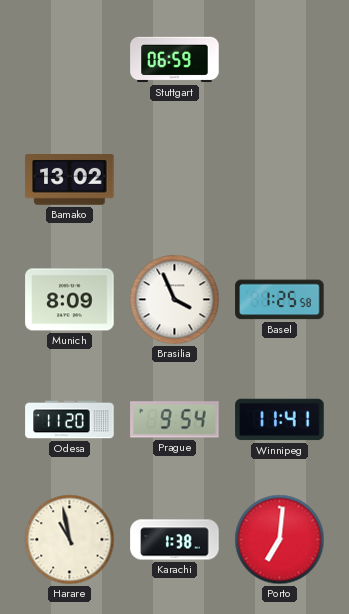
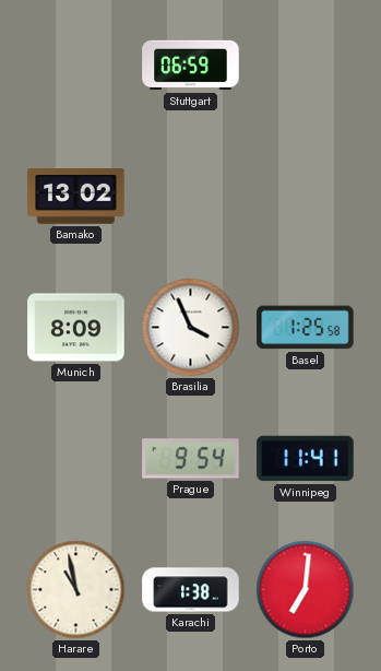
Odesa: 11:20 -> none (70, 420)
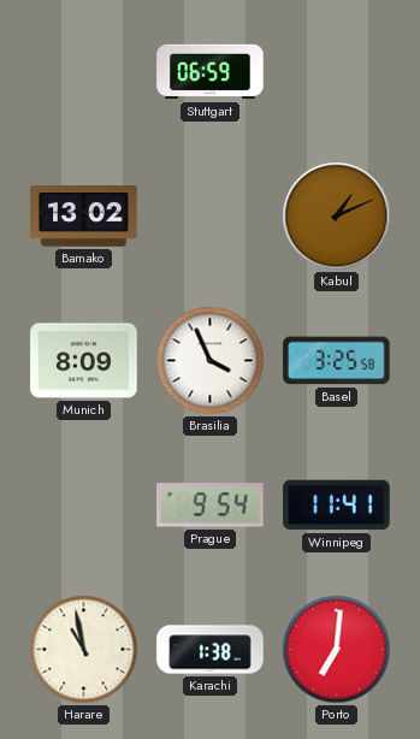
Kabul: none -> 1:11 (337, 217)
Basel: 1:25 -> 3:25 (337, 361)
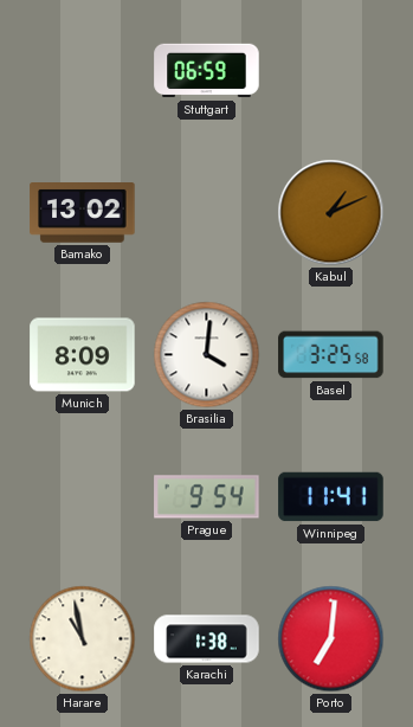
Brasilia: 3:56 -> 4:01 (207, 355)
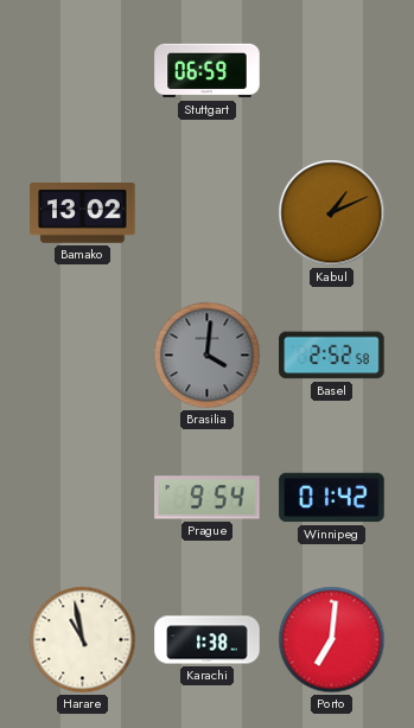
Munich: 8:09 -> none (83, 355)
Brasilia dial: white -> grey (208, 356)
Basel: 3:25 -> 2:52 (332, 356)
Winnipeg: 11:41 -> 01:42 (332, 498)
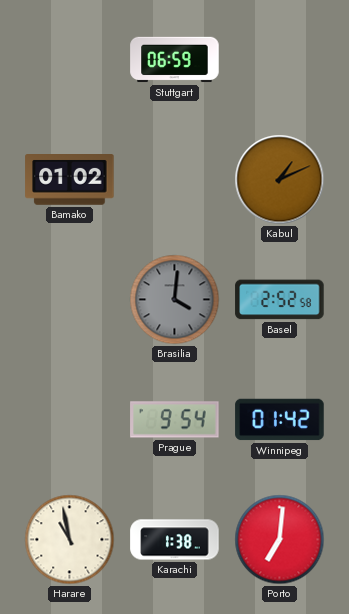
Bamako: 13:02 -> 01:02 (70, 180)
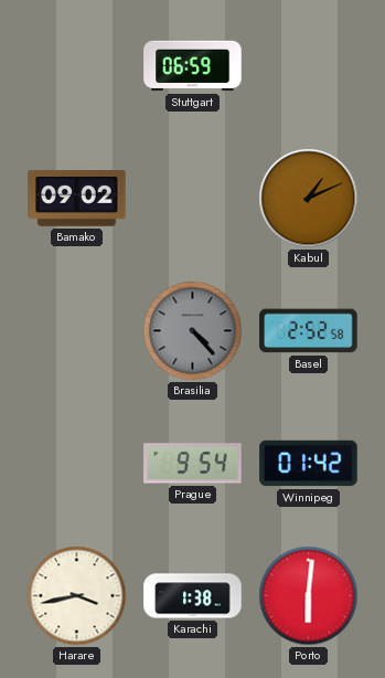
Bamako: 01:02 -> 09:02 (77, 199)
Brasilia: 4:01 -> 4:23 (193, 331)
Harare: 10:58 -> 3:43 (77, 596)
Porto: 7:01 -> 6:01 (309, 596)
